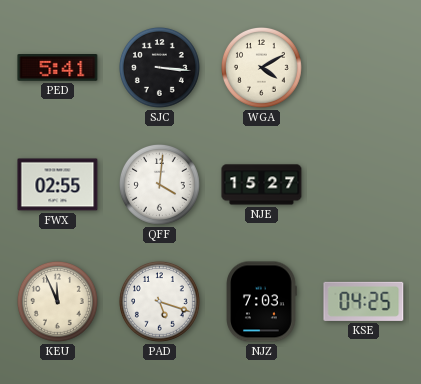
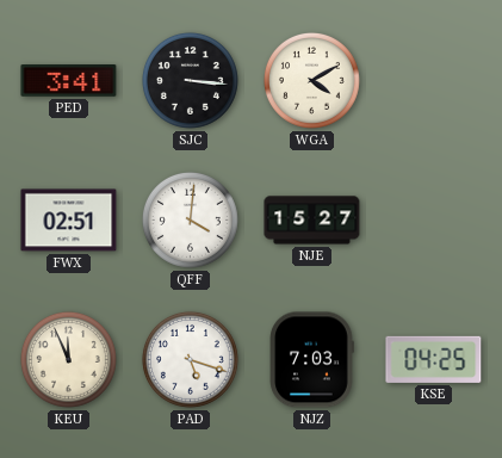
PED: 5:41 -> 3:41 (69, 81)
FWX: 02:55 -> 02:51 (69, 221)
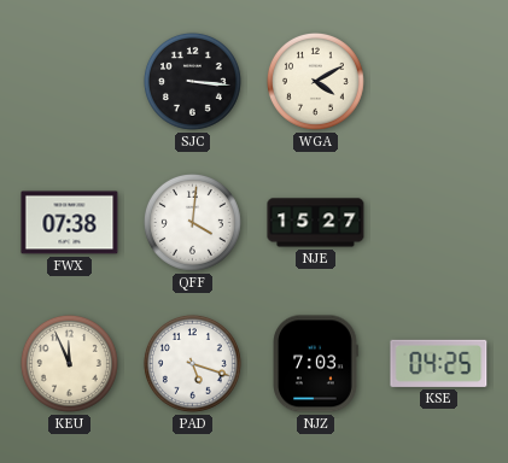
PED: 3:41 -> none (69, 81)
FWX: 02:51 -> 07:38 (70, 223)
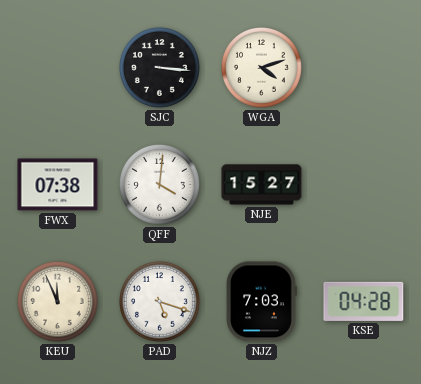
WGA: 4:10 -> 4:12 (261, 67)
KSE: 04:25 -> 04:28 (364, 301)
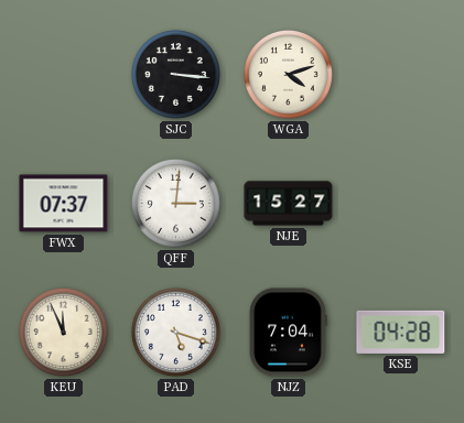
FWX: 07:38 -> 07:37 (64, 204)
QFF: 4:01 -> 3:01 (175, 203)
NJZ: 7:03 -> 7:04 (288, 333)
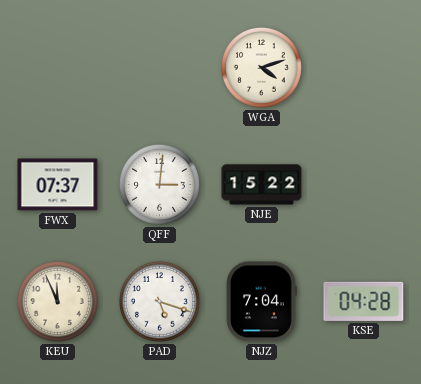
SJC: 3:16 -> none (175, 74)
NJE: 15:27 -> 15:22 (262, 185)
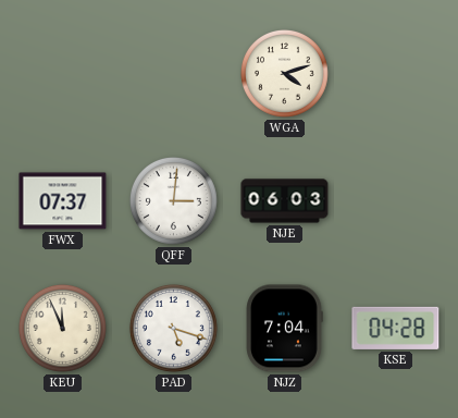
NJE: 15:22 -> 06:03 (285, 201)
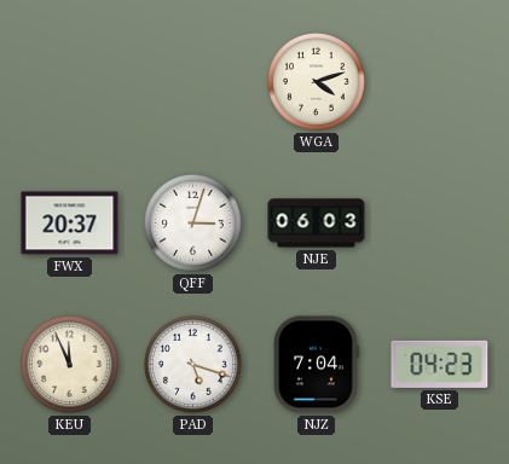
FWX: 07:37 -> 20:37 (70, 224)
QFF: 3:01 -> 3:03 (192, 222)
KSE: 04:28 -> 04:23 (440, 364)
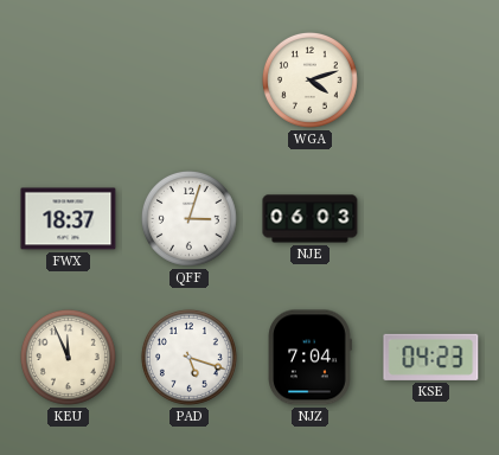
FWX: 20:37 -> 18:37 (69, 219)
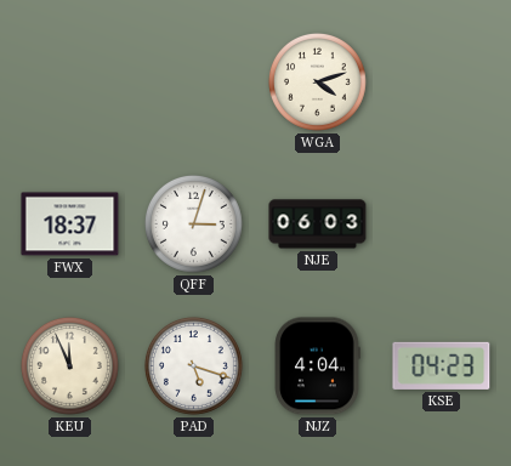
NJZ: 7:04 -> 4:04 (317, 366)
